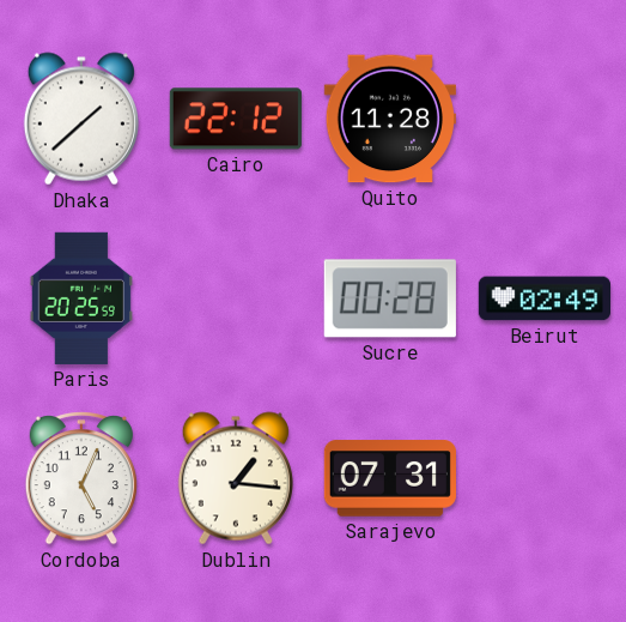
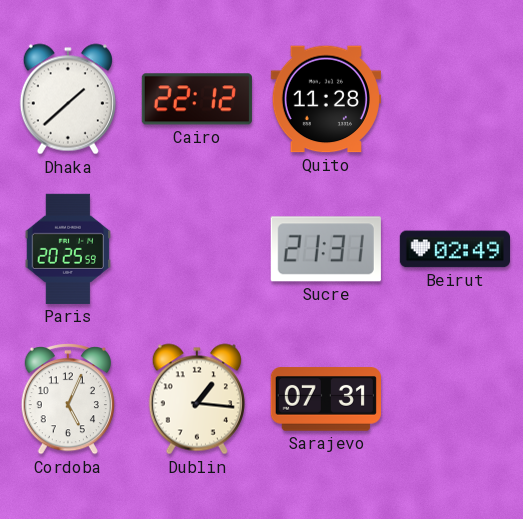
Sucre: 00:28 -> 21:31 (326, 249)
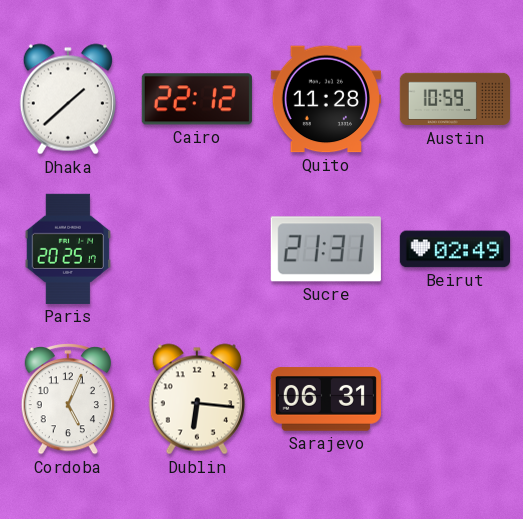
Austin: none -> 10:59 (454, 99)
Paris: 20:25:59 -> 20:25:17 (67, 249)
Dublin: 1:16 -> 6:16 (197, 399)
Sarajevo: 07:31 -> 06:31 (326, 399)
